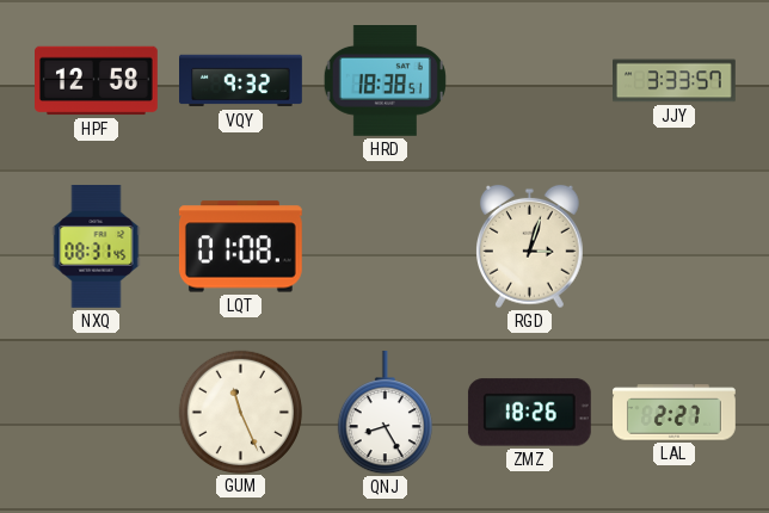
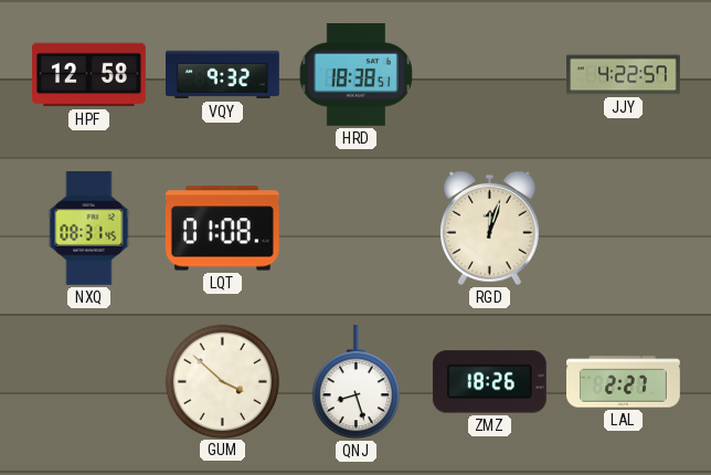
JJY: 3:33 -> 4:22 (624, 75)
RGD: 3:03 -> 12:03 (490, 229)
GUM: 11:26 -> 3:52 (222, 381)
QNJ: 8:25 -> 8:27 (355, 382)
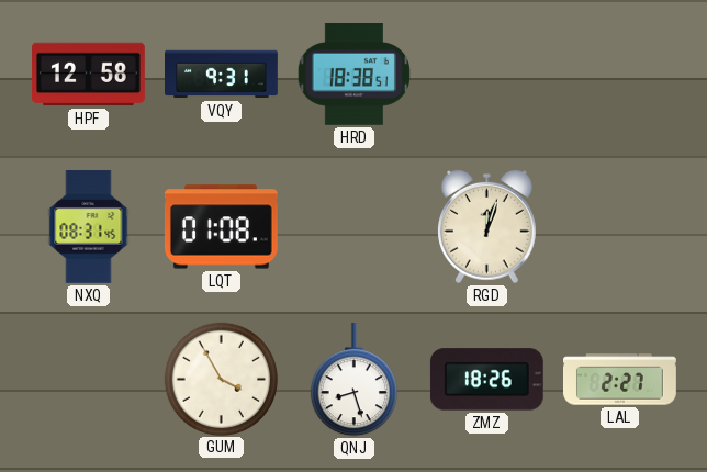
VQY: 9:32 -> 9:31 (222, 75)
JJY: 4:22 -> none (624, 75)
GUM: 3:52 -> 3:55 (221, 379)
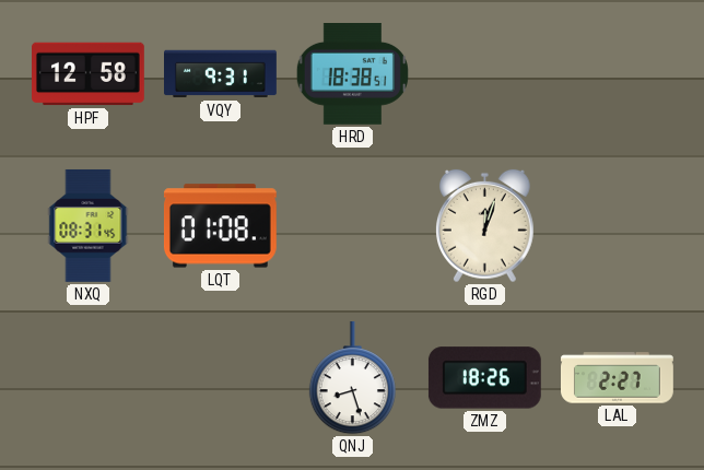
GUM: 3:55 -> none (221, 379)
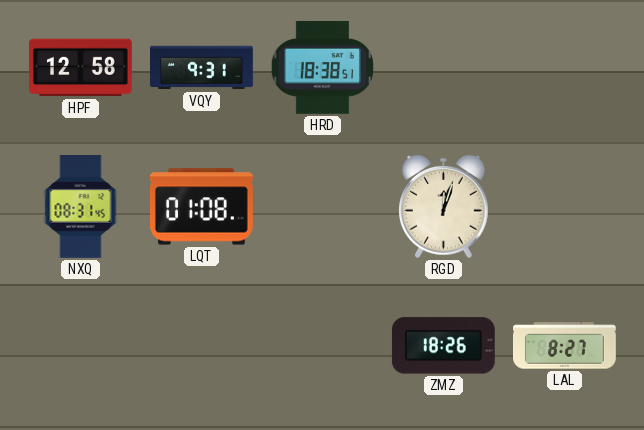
QNJ: 8:27 -> none (352, 378)
LAL: 2:27 -> 8:27 (565, 346)
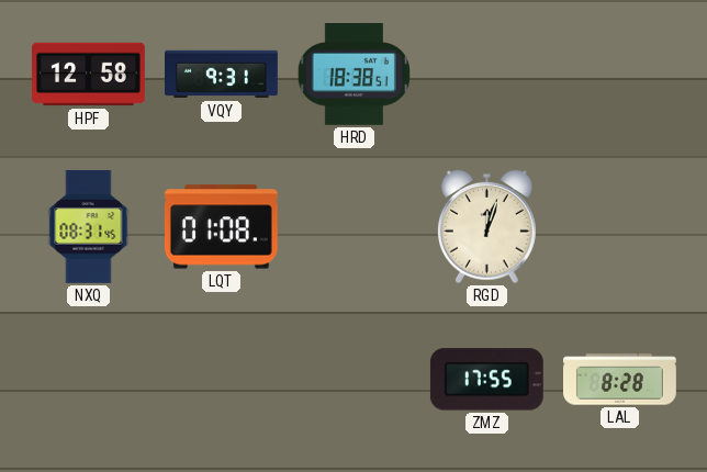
ZMZ: 18:26 -> 17:55 (486, 380)
LAL: 8:27 -> 8:28 (620, 380)
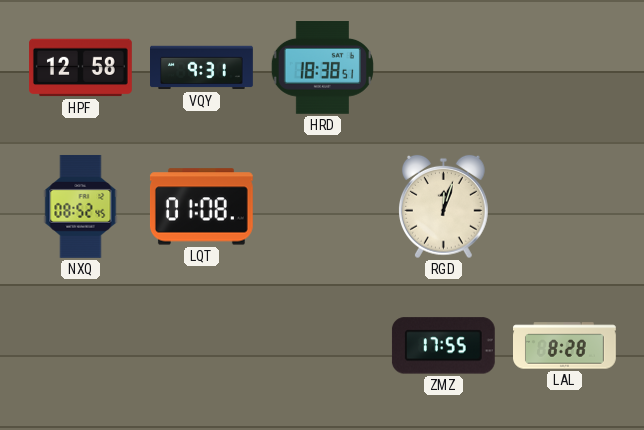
NXQ: 08:31 -> 08:52 (81, 207)
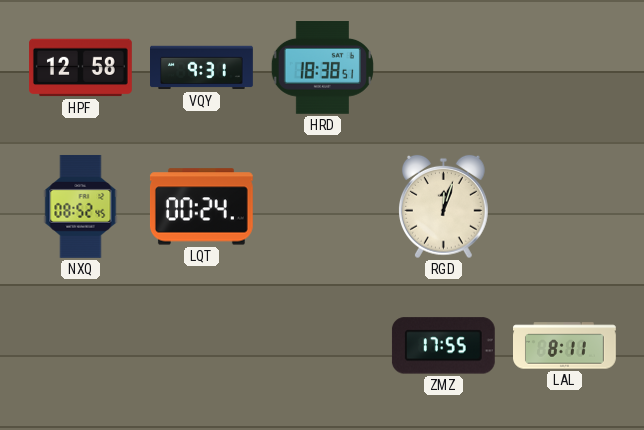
LQT: 01:08 -> 00:24 (201, 207)
LAL: 8:28 -> 8:11 (565, 346)
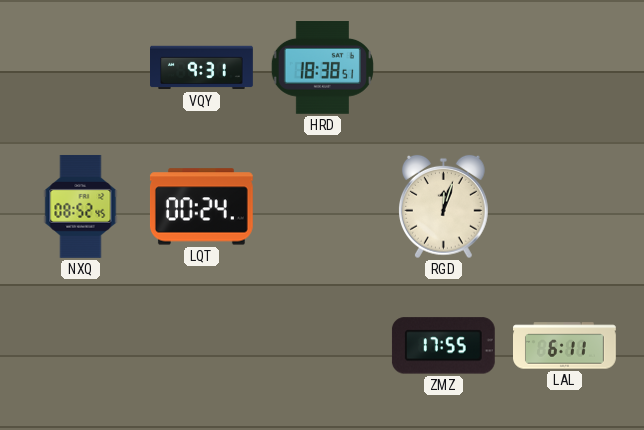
HPF: 12:58 -> none (81, 68)
LAL: 8:11 -> 6:11 (565, 346)
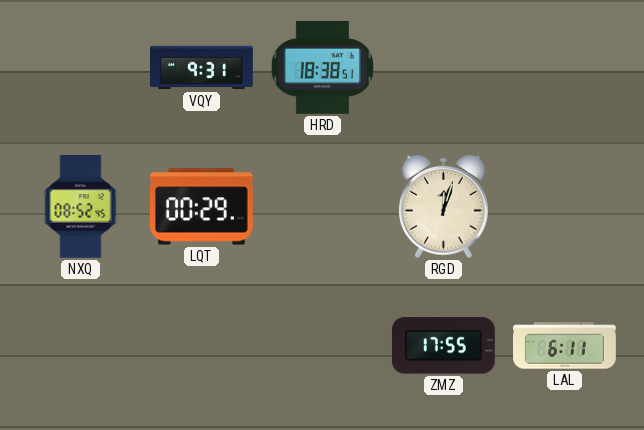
LQT: 00:24 -> 00:29 (201, 207)
